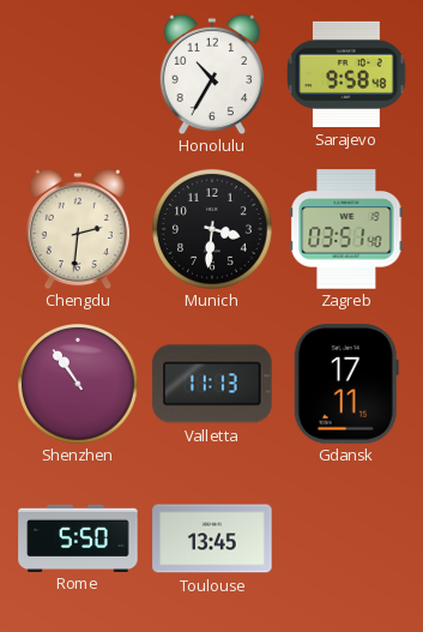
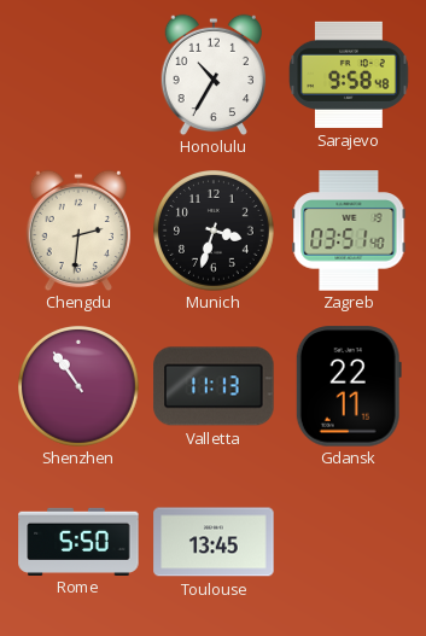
Munich: 3:31 -> 3:33 (215, 232)
Gdansk: 17:11 -> 22:11 (349, 386)
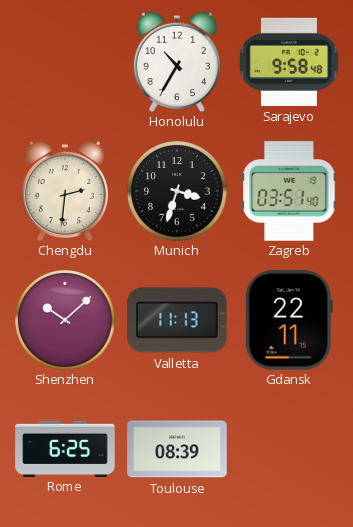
Shenzhen: 10:54 -> 10:08 (66, 321)
Rome: 5:50 -> 6:25 (65, 448)
Toulouse: 13:45 -> 08:39 (177, 449)
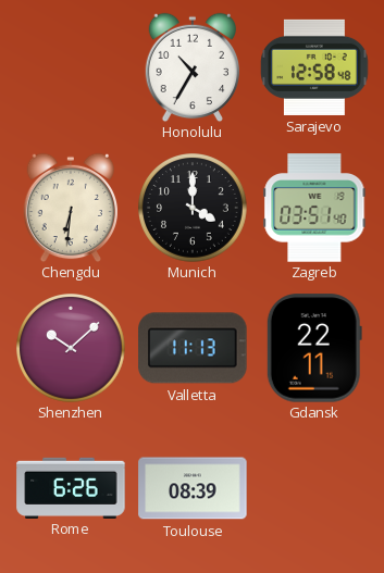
Sarajevo: 9:58 -> 12:58 (314, 67)
Chengdu: 2:31 -> 6:31 (70, 208)
Munich: 3:33 -> 4:00 (194, 209)
Rome: 6:25 -> 6:26 (71, 487)
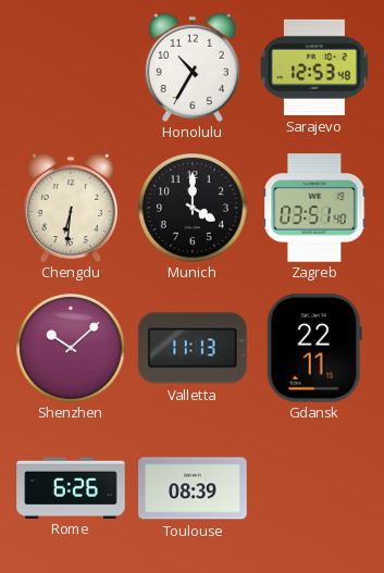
Sarajevo: 12:58 -> 12:53 (314, 67)
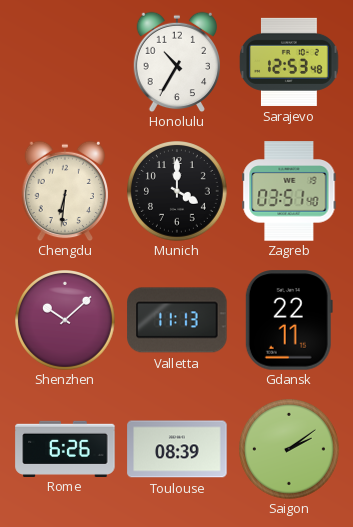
Saigon: none -> 2:09 (290, 450)
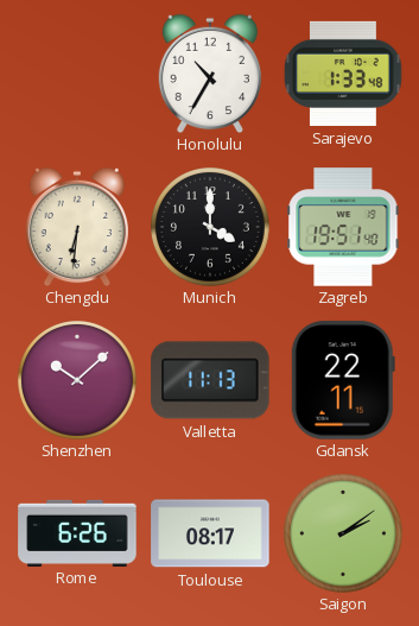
Sarajevo: 12:53 -> 1:33 (343, 74)
Zagreb: 03:51 -> 19:51 (343, 227)
Toulouse: 08:39 -> 08:17 (210, 533)
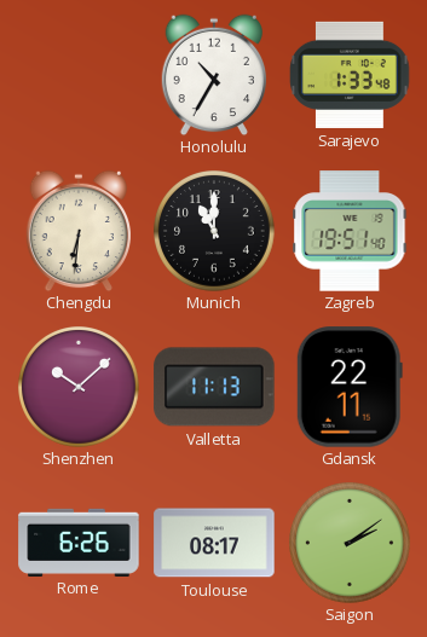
Munich: 4:00 -> 11:00 (215, 232)
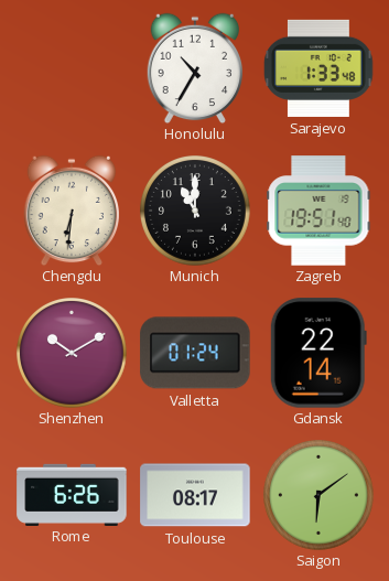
Shenzhen: 10:08 -> 10:10 (73, 354)
Valletta: 11:13 -> 01:24 (195, 353)
Gdansk: 22:11 -> 22:14 (318, 353)
Saigon: 2:09 -> 6:09 (320, 496)
